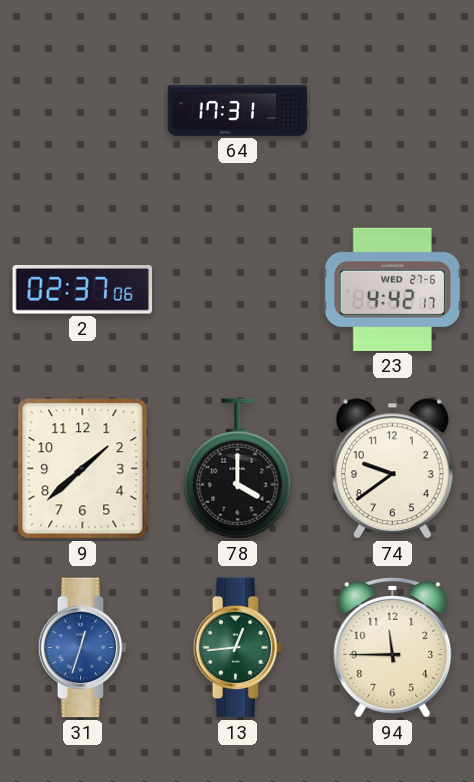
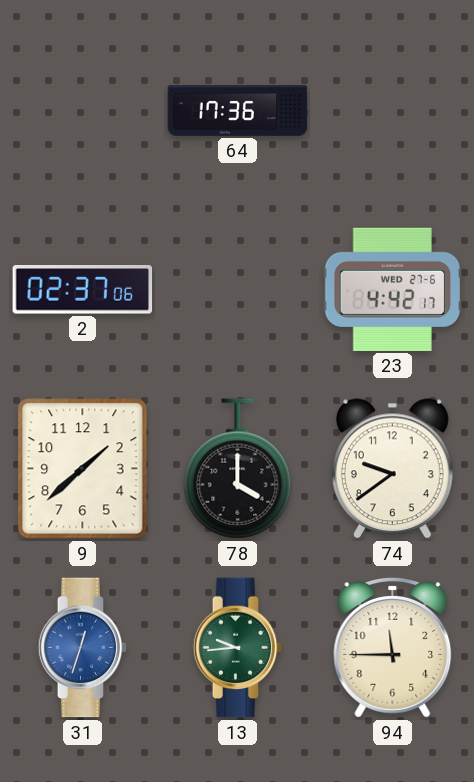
64: 17:31 -> 17:36 (238, 111)
13: 12:44 -> 9:44 (238, 648)
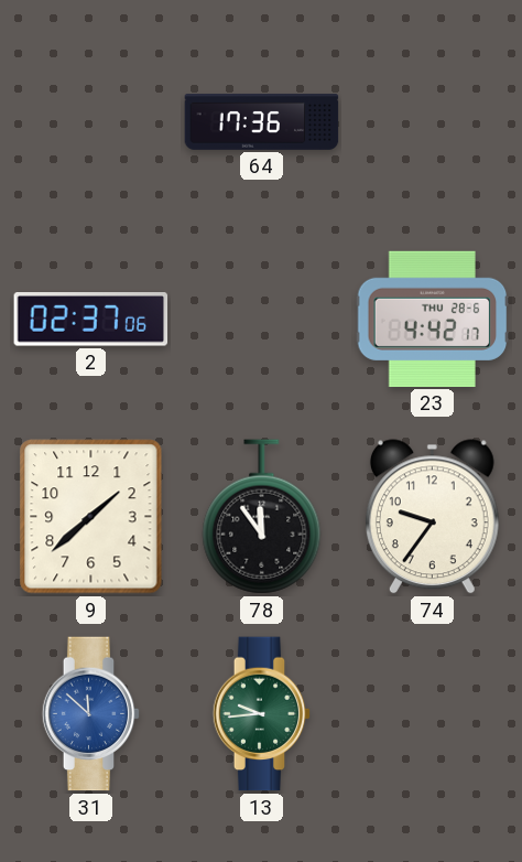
23 date: WED 27-6 -> THU 28-6 (433, 319)
78: 4:00 -> 11:54 (262, 517)
74: 9:39 -> 9:36 (432, 517)
31: 12:33 -> 11:52 (91, 714)
94: 11:45 -> none (393, 648)
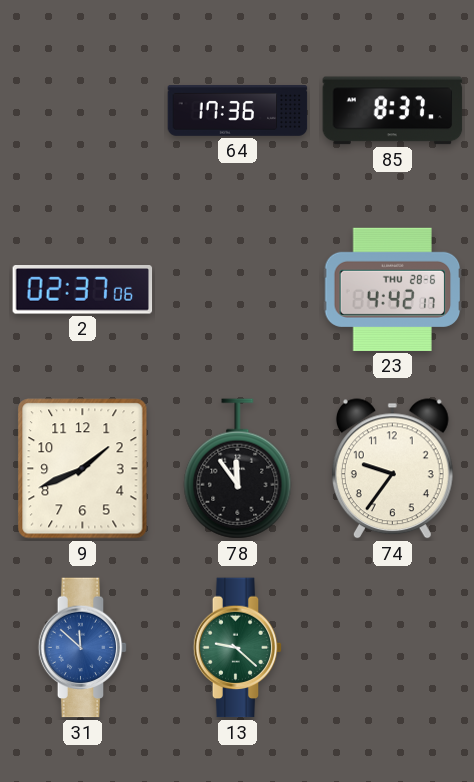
85: none -> 8:37 (393, 111)
9: 1:38 -> 1:41 (83, 469)
13: 9:44 -> 9:22 (238, 648)
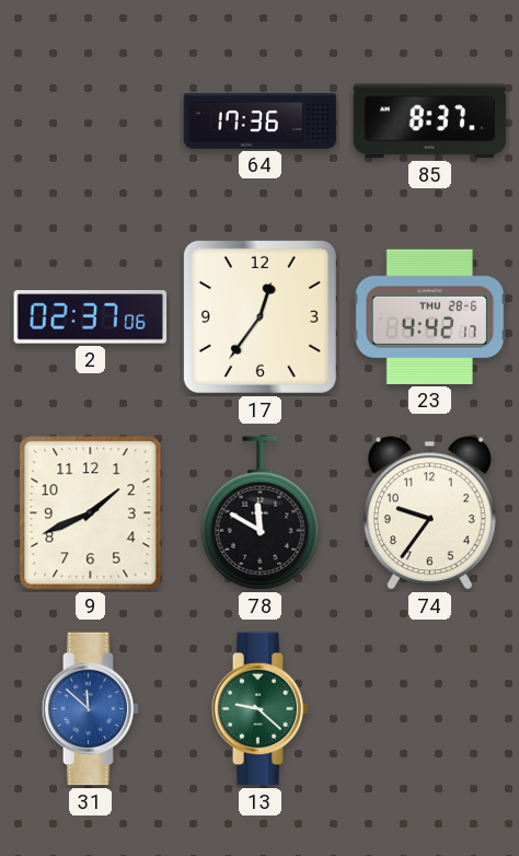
17: none -> 12:36 (259, 316)
78: 11:54 -> 11:50 (261, 513)
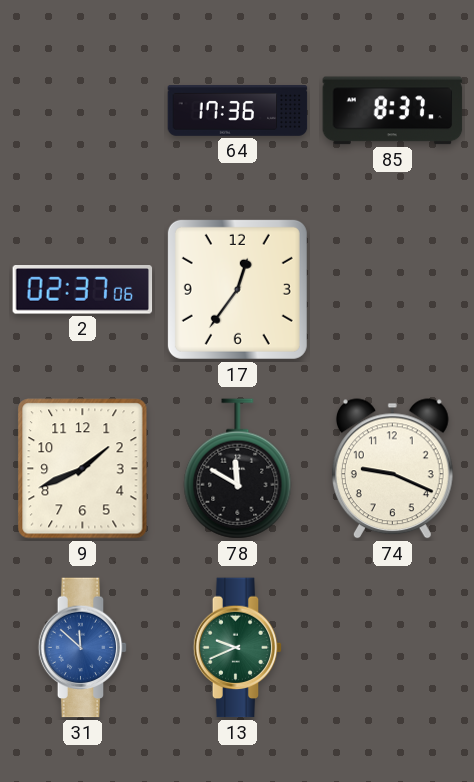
23: 4:42 -> none (430, 316)
74: 9:36 -> 9:19 (392, 469)
13: 9:22 -> 9:41 (238, 648)
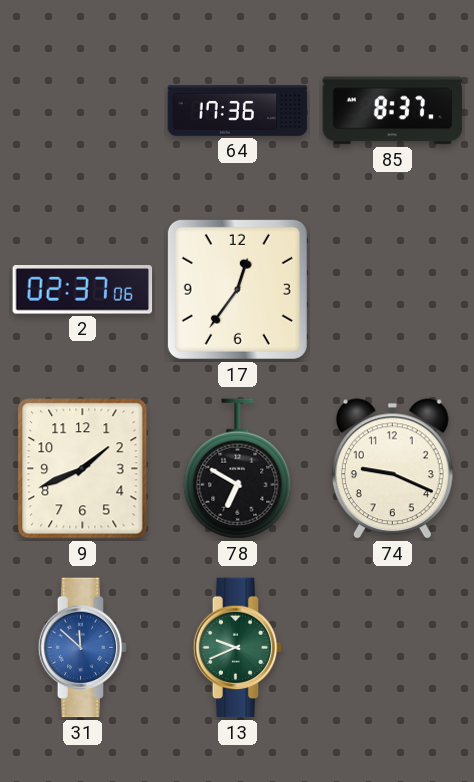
78: 11:50 -> 6:50 (238, 469)
